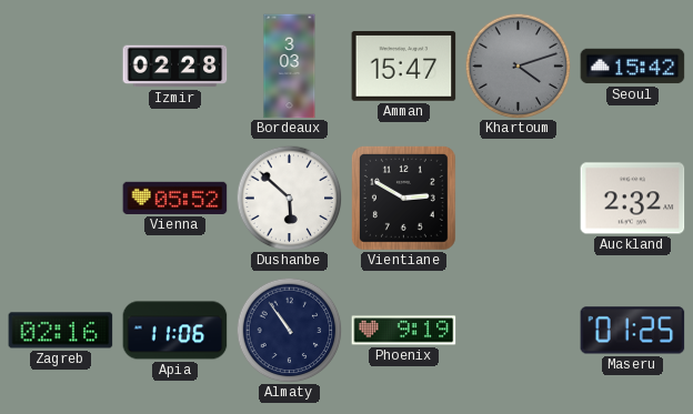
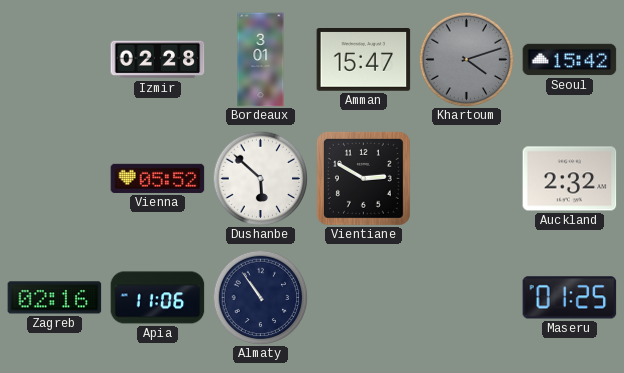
Bordeaux: 3:03 -> 3:01 (261, 60)
Phoenix: 9:19 -> none (404, 331)
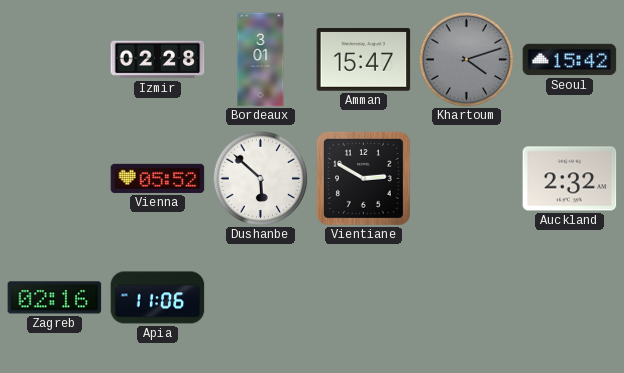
Almaty: 10:54 -> none (260, 297)
Maseru: 01:25 -> none (570, 298)
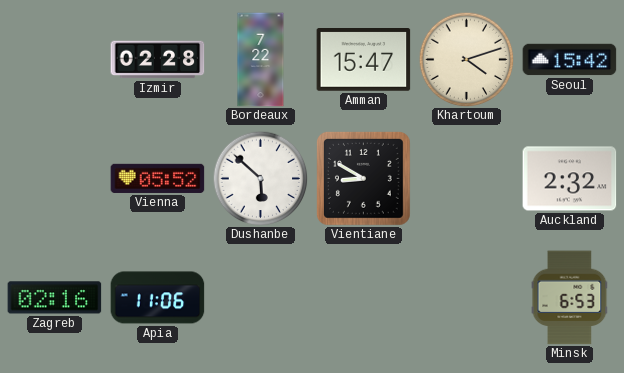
Bordeaux: 3:01 -> 7:22 (261, 60)
Khartoum dial: grey -> cream (466, 59)
Vientiane: 2:50 -> 8:50 (363, 178)
Minsk: none -> 6:53 (570, 298)
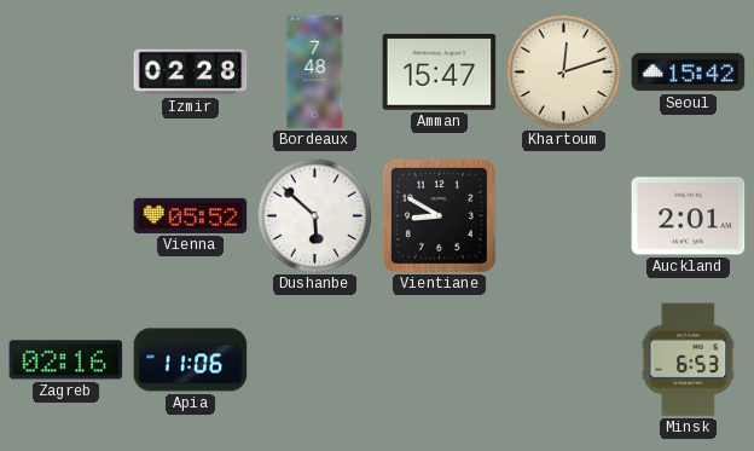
Bordeaux: 7:22 -> 7:48 (315, 73)
Khartoum: 4:12 -> 12:12 (563, 71)
Auckland: 2:32 -> 2:01 (689, 216)
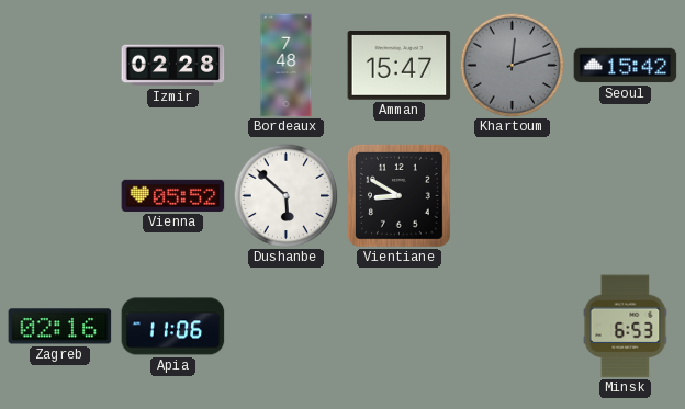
Khartoum dial: cream -> grey (512, 65)
Auckland: 2:01 -> none (689, 216)
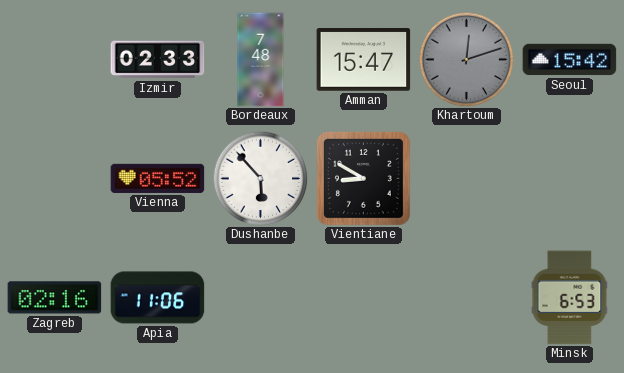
Izmir: 02:28 -> 02:33 (158, 60)
Dushanbe: 5:52 -> 5:53 (260, 178)
